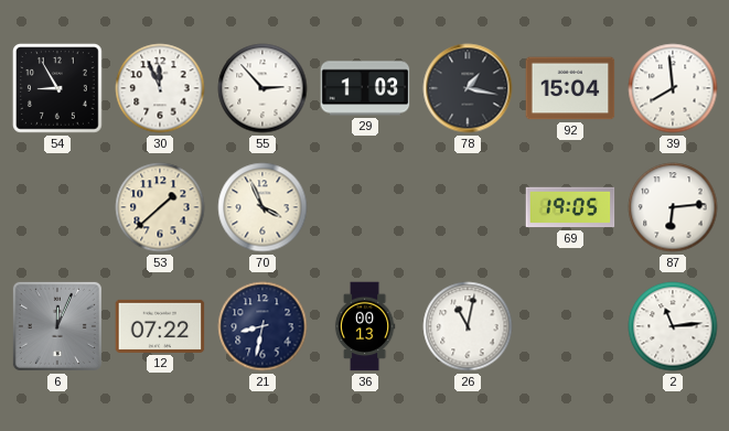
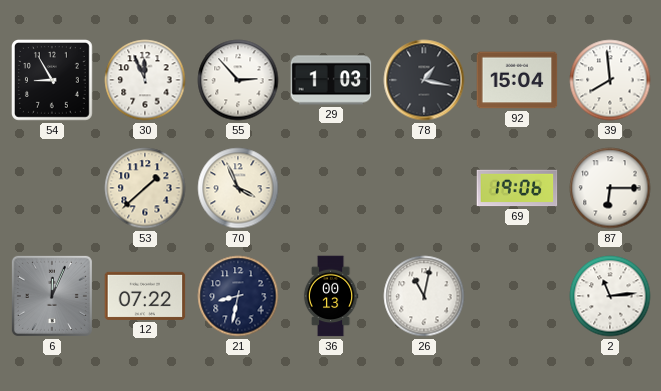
69: 19:05 -> 19:06 (517, 188)
87: 6:14 -> 6:15 (610, 188)
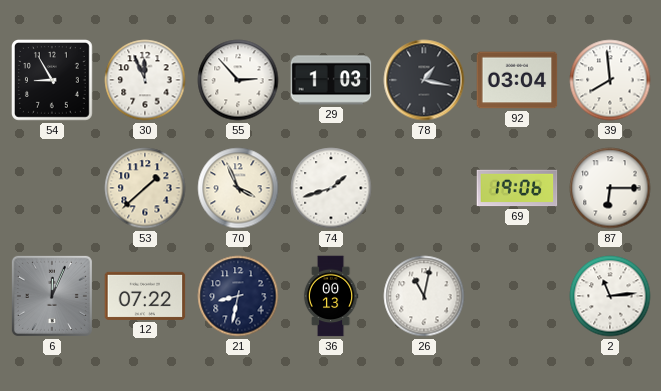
92: 15:04 -> 03:04 (517, 80)
74: none -> 1:42 (331, 188)
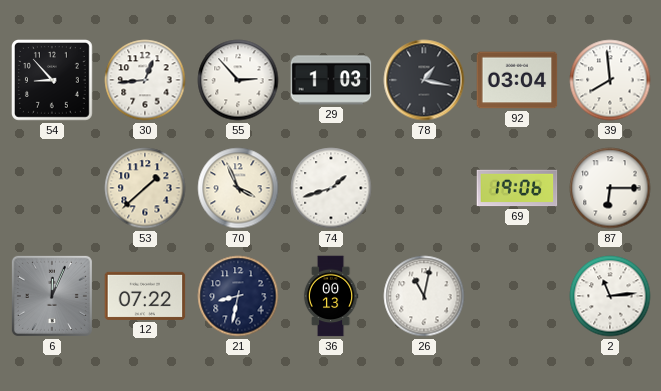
54: 8:55 -> 8:53 (53, 81)
30: 11:56 -> 12:44 (145, 80)
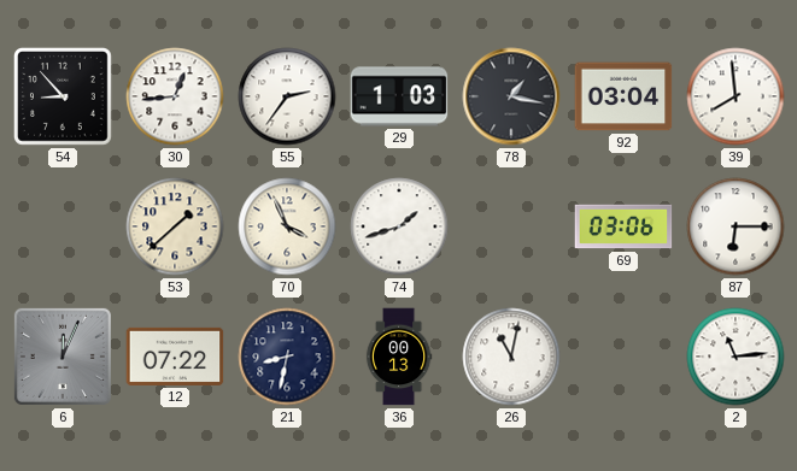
55: 2:53 -> 2:36 (287, 96)
69: 19:06 -> 03:06 (623, 226)
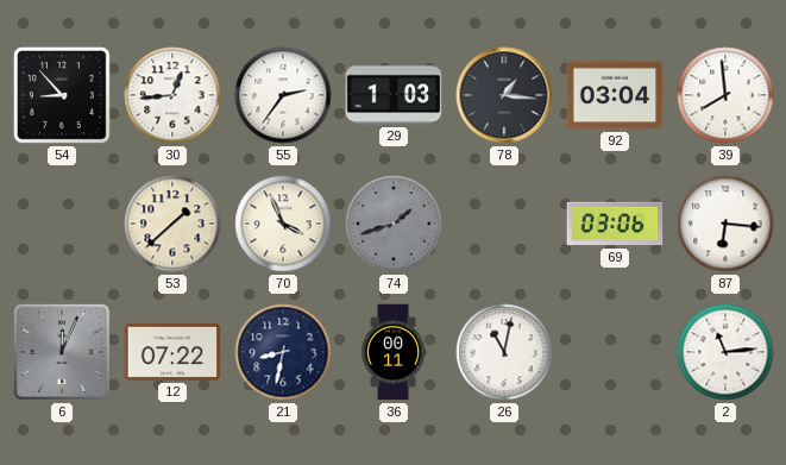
78: 1:17 -> 1:16 (504, 95)
74 dial: white -> grey (394, 224)
87: 6:15 -> 6:16 (725, 224)
36: 00:13 -> 00:11 (394, 352)
